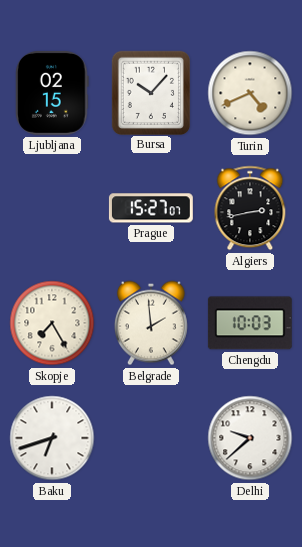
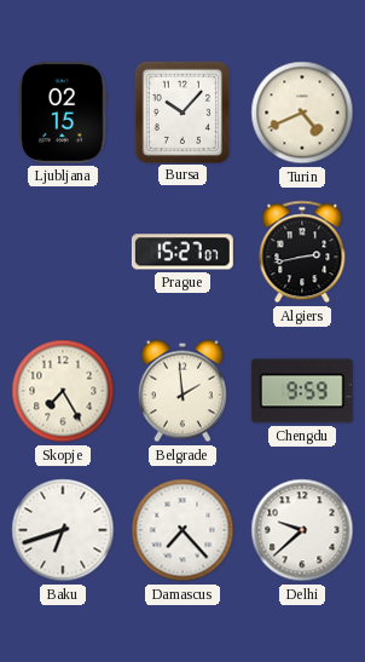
Chengdu: 10:03 -> 9:59 (302, 391)
Damascus: none -> 7:23 (182, 530)
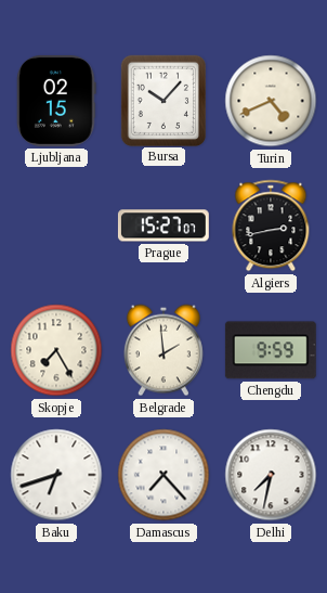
Delhi: 9:38 -> 7:32 (271, 475)
